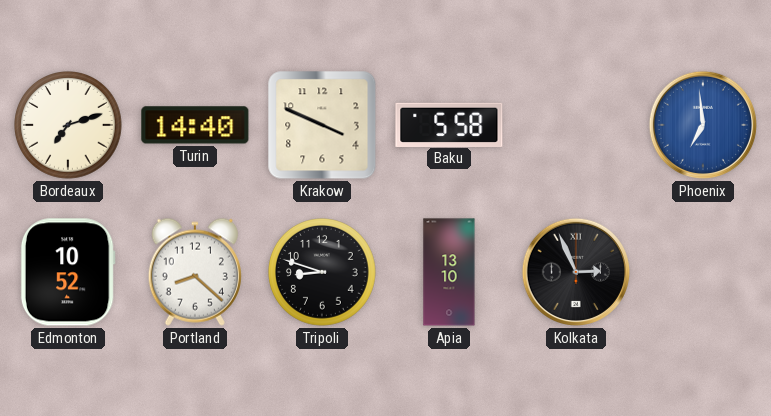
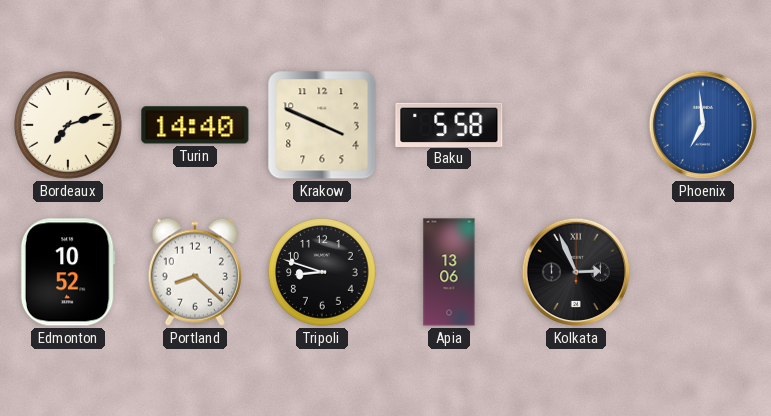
Apia: 13:10 -> 13:06 (449, 272)
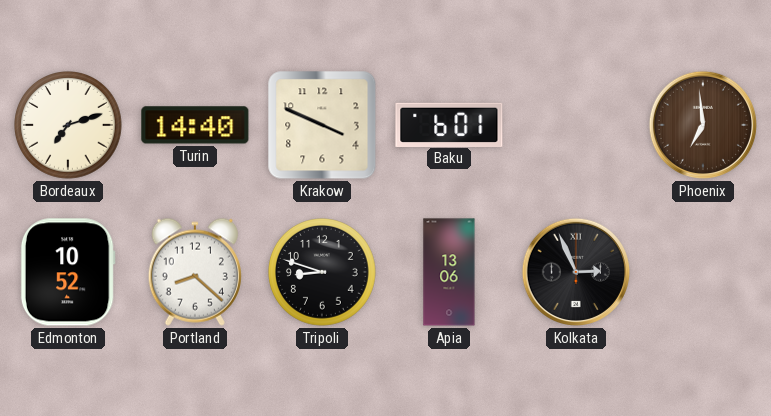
Baku: 5:58 -> 6:01 (449, 124)
Phoenix dial: blue -> brown (703, 125)
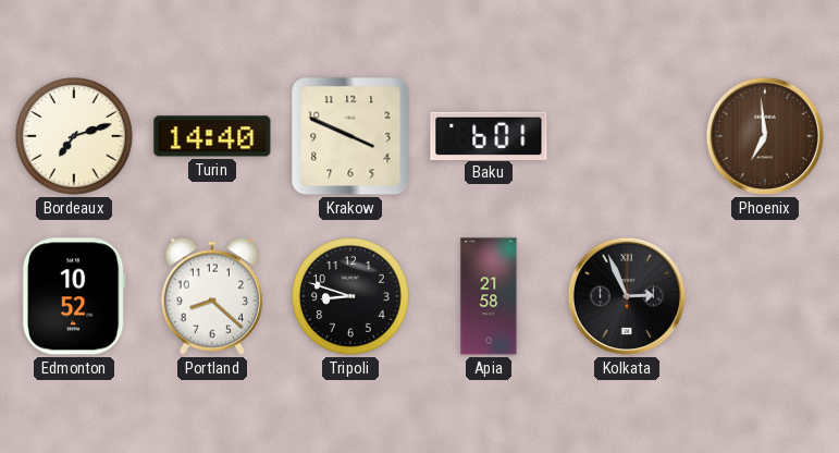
Apia: 13:06 -> 21:58 (489, 296)
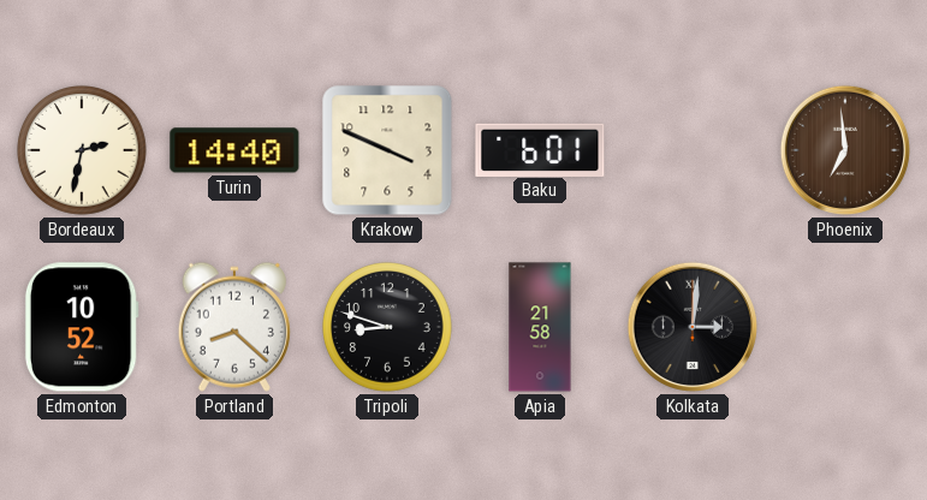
Bordeaux: 7:12 -> 2:32 (83, 151)
Kolkata: 2:56 -> 3:01 (693, 327)
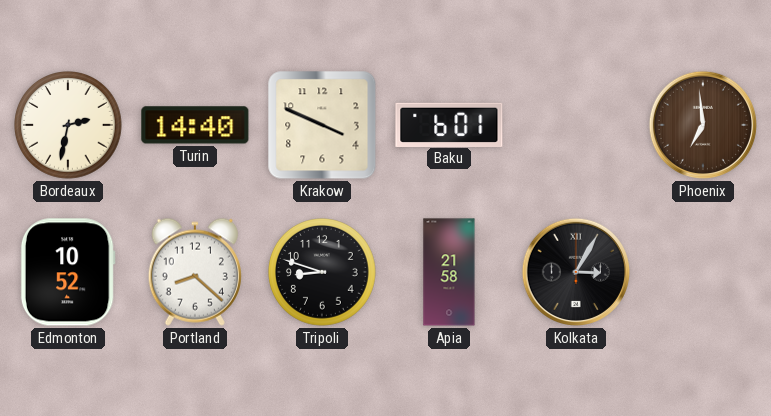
Kolkata: 3:01 -> 3:05 (576, 272)
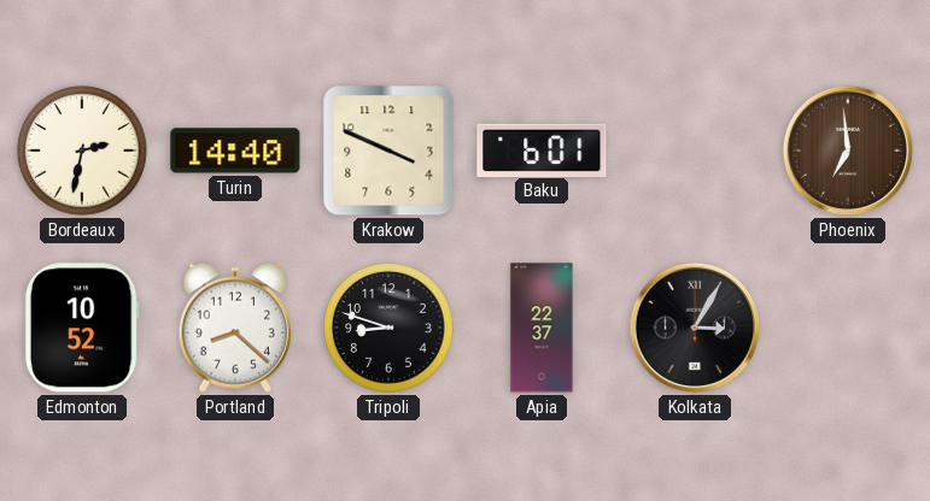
Apia: 21:58 -> 22:37 (542, 328)
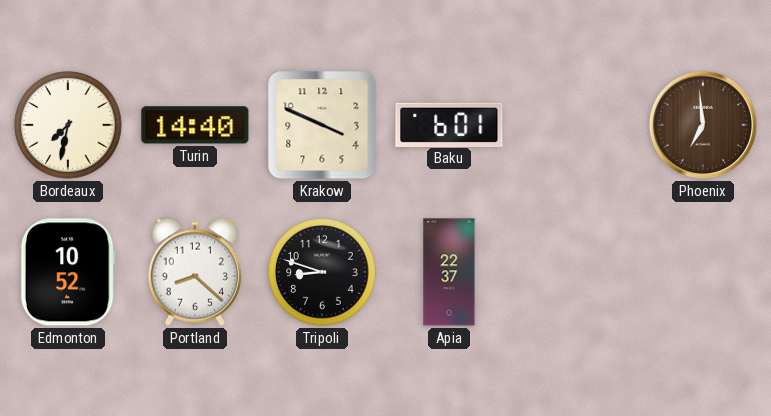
Bordeaux: 2:32 -> 7:32 (69, 126)
Kolkata: 3:05 -> none (695, 328)
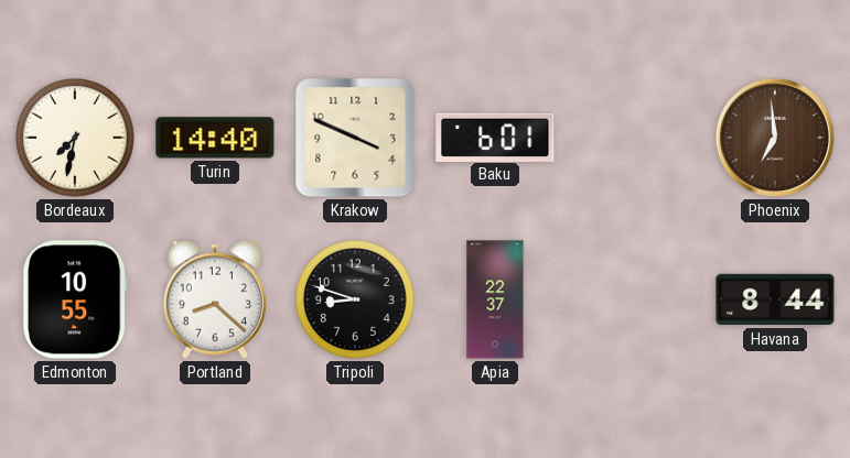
Edmonton: 10:52 -> 10:55 (75, 299)
Havana: none -> 8:44 (775, 299)
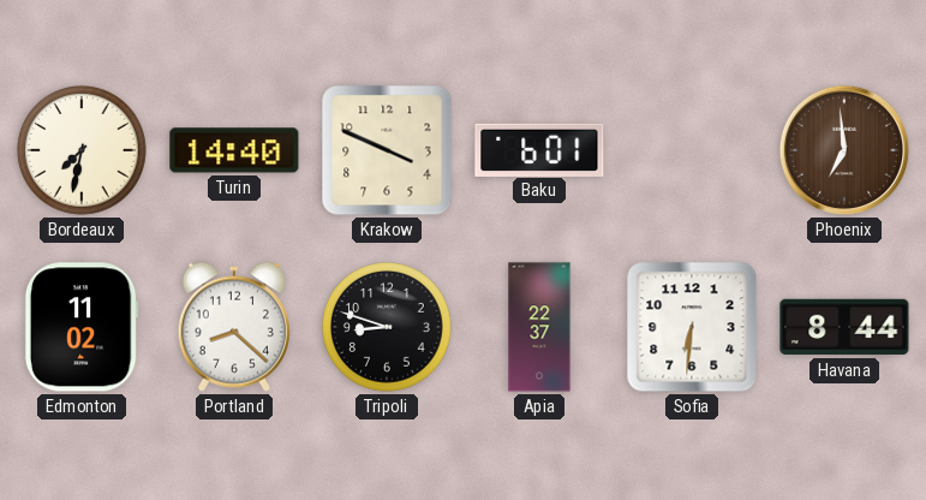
Edmonton: 10:55 -> 11:02 (82, 327)
Sofia: none -> 6:31 (692, 327)
